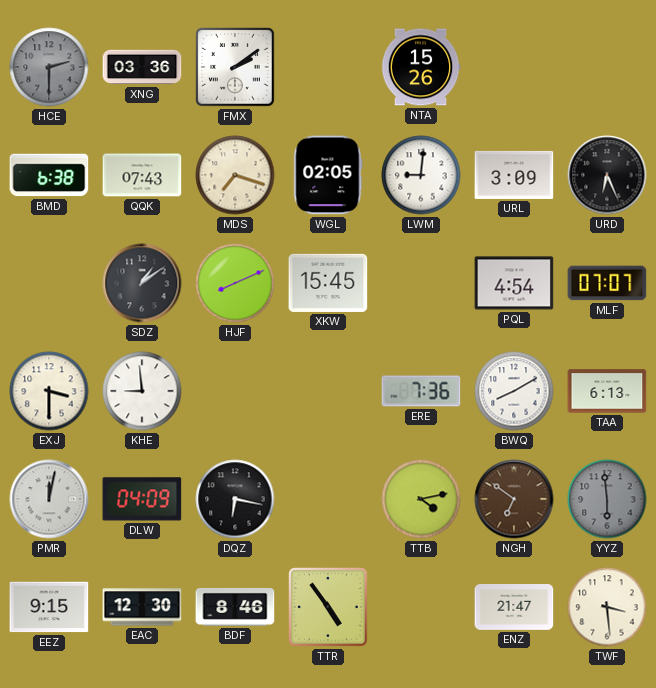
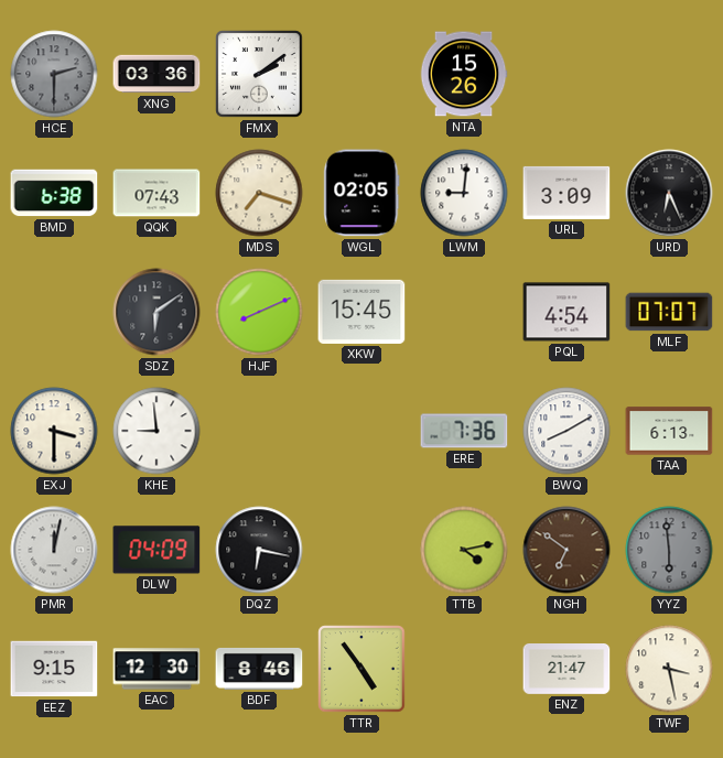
SDZ: 1:09 -> 6:09 (157, 312)
TWF: 3:29 -> 3:28 (669, 669)
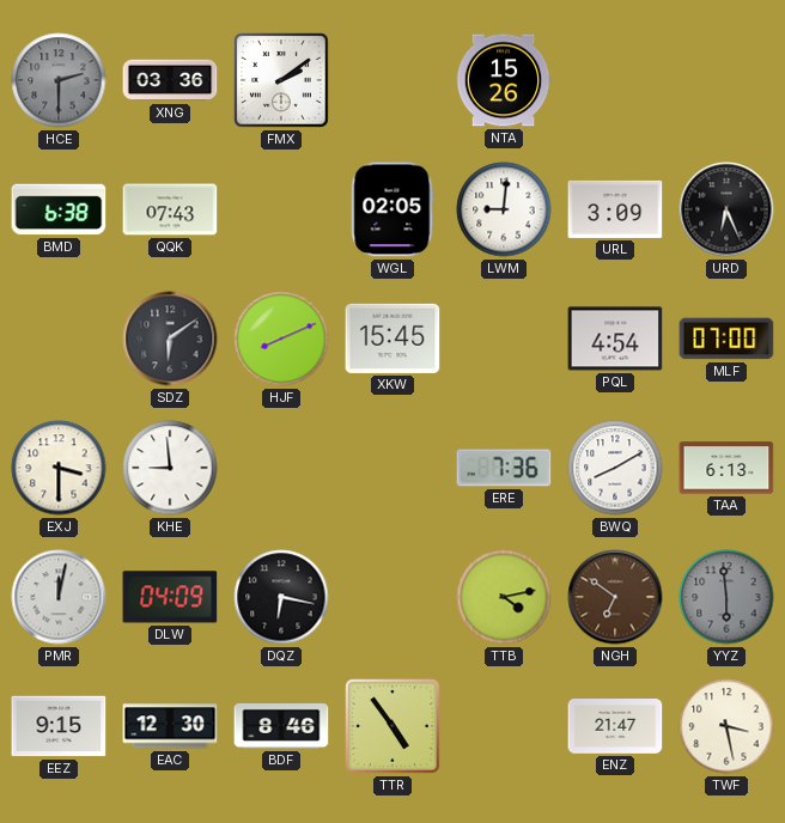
MDS: 7:18 -> none (259, 193)
MLF: 07:07 -> 07:00 (726, 339)
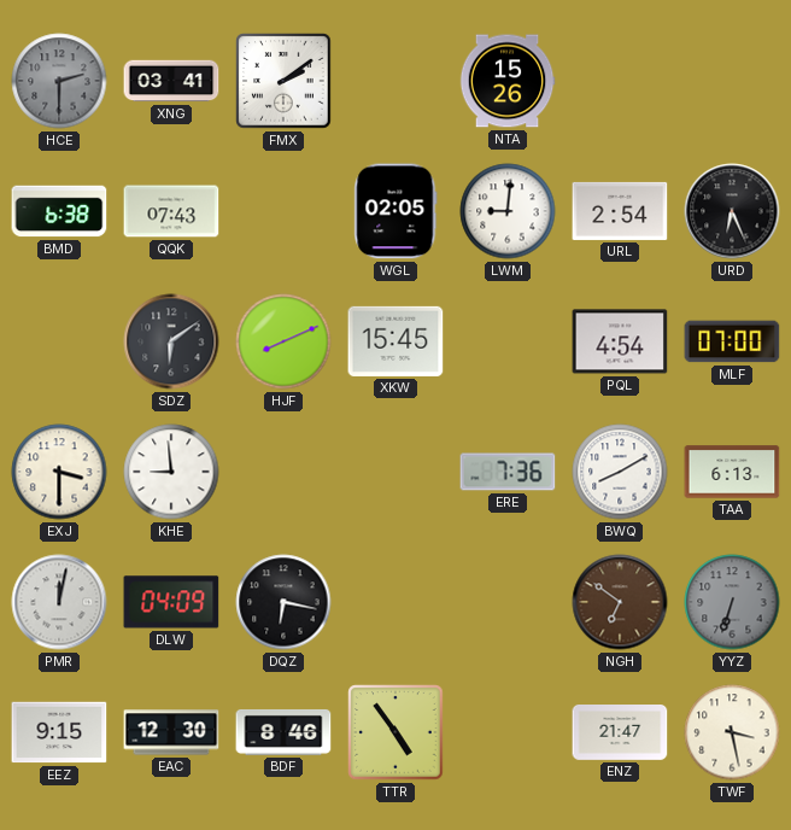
XNG: 03:36 -> 03:41 (171, 81)
URL: 3:09 -> 2:54 (620, 211)
TTB: 4:13 -> none (504, 597)
YYZ: 5:59 -> 6:33 (732, 602)
